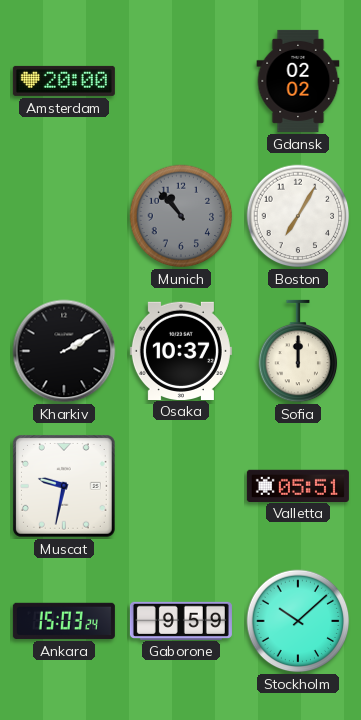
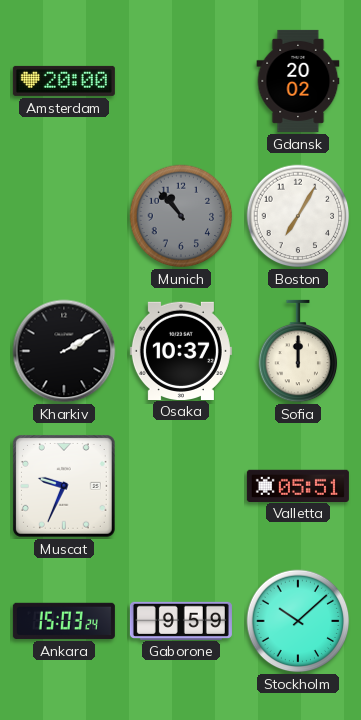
Gdansk: 02:02 -> 20:02 (298, 81)
Muscat: 9:32 -> 9:34 (65, 487)
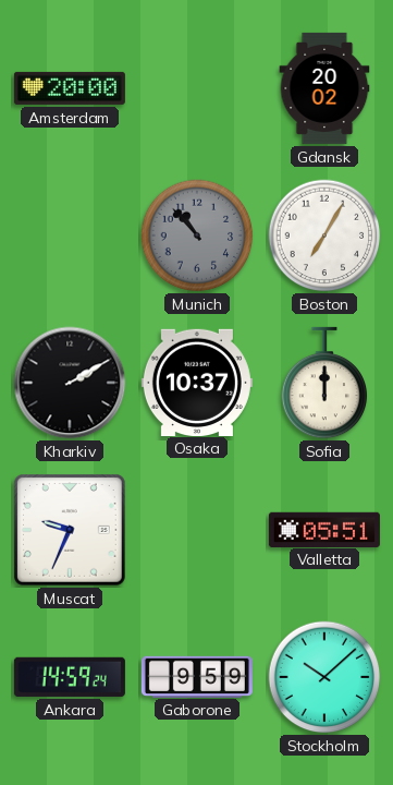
Ankara: 15:03 -> 14:59 (70, 677)
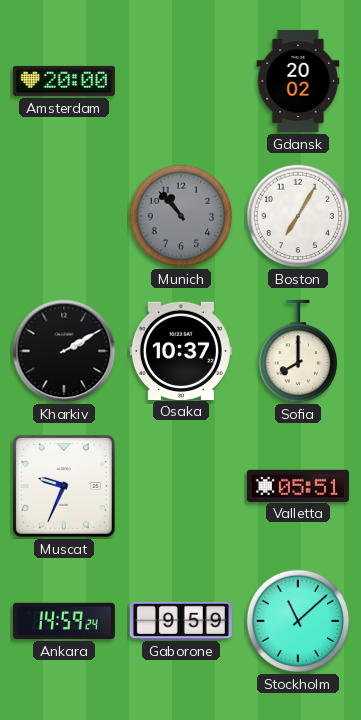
Sofia: 12:00 -> 8:00 (298, 351)
Stockholm: 10:08 -> 11:08 (298, 621)
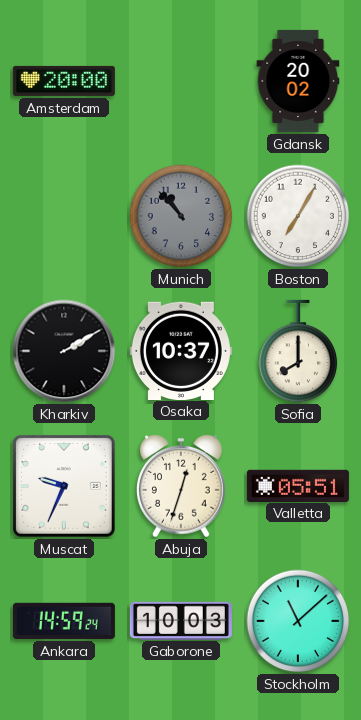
Abuja: none -> 12:33 (182, 486)
Gaborone: 9:59 -> 10:03 (181, 620)
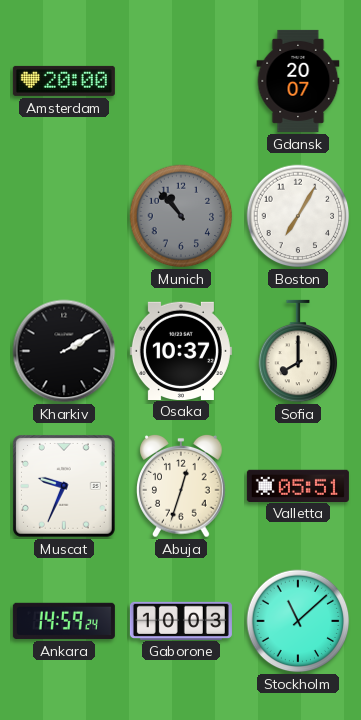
Gdansk: 20:02 -> 20:07 (298, 81)
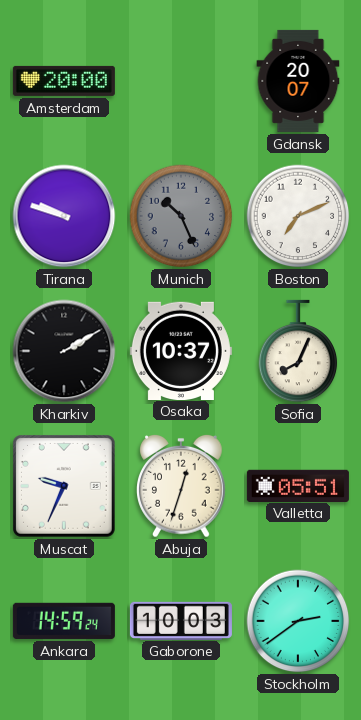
Tirana: none -> 9:48 (64, 216)
Munich: 10:53 -> 10:26 (181, 216)
Boston: 7:05 -> 7:11 (298, 216)
Sofia: 8:00 -> 8:04 (298, 351)
Stockholm: 11:08 -> 2:39 (298, 621)
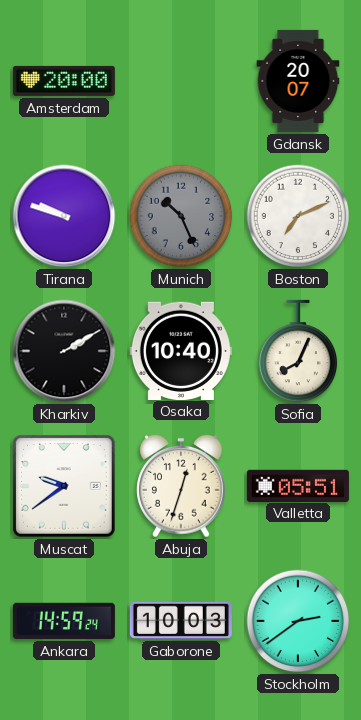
Osaka: 10:37 -> 10:40 (181, 350)
Muscat: 9:34 -> 9:39 (65, 487)
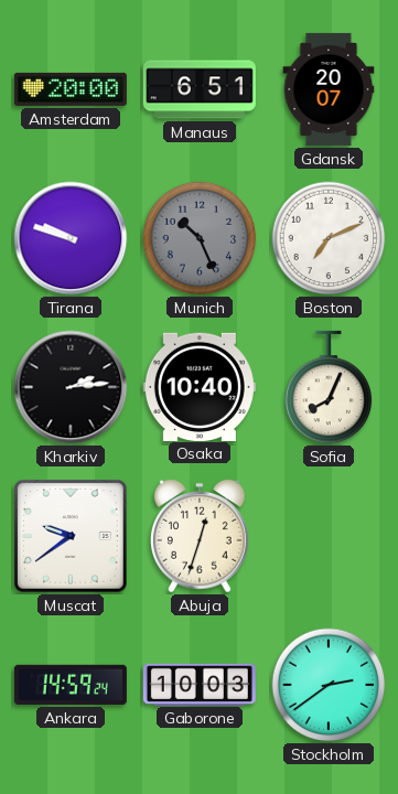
Manaus: none -> 6:51 (200, 89)
Kharkiv: 2:10 -> 2:14 (71, 387)
Valletta: 05:51 -> none (298, 485)
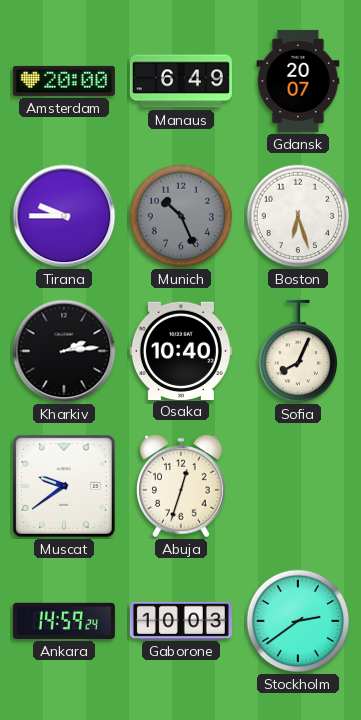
Manaus: 6:51 -> 6:49 (181, 81)
Tirana: 9:48 -> 9:45 (64, 216)
Boston: 7:11 -> 6:27 (298, 216)
